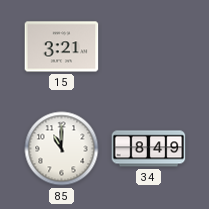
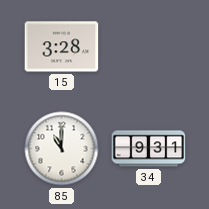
15: 3:21 -> 3:28 (62, 47)
34: 8:49 -> 9:31 (149, 149)
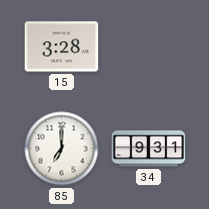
85: 11:00 -> 7:00 (62, 149)
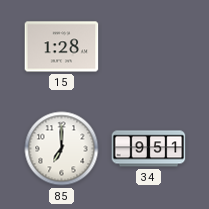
15: 3:28 -> 1:28 (62, 47)
34: 9:31 -> 9:51 (149, 149)
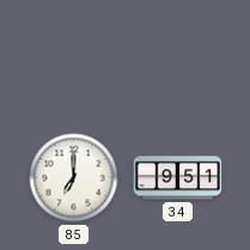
15: 1:28 -> none (62, 47)
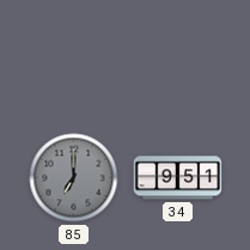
85 dial: white -> grey (74, 178)
